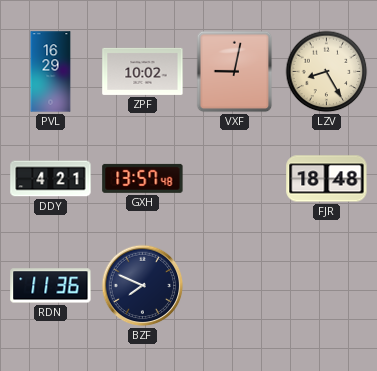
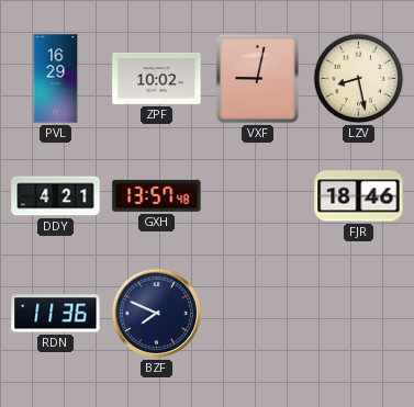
LZV: 8:25 -> 8:28 (359, 79)
FJR: 18:48 -> 18:46 (359, 196)
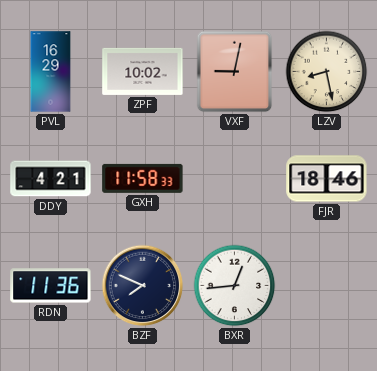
GXH: 13:57 -> 11:58 (143, 178)
BXR: none -> 12:44 (235, 286)
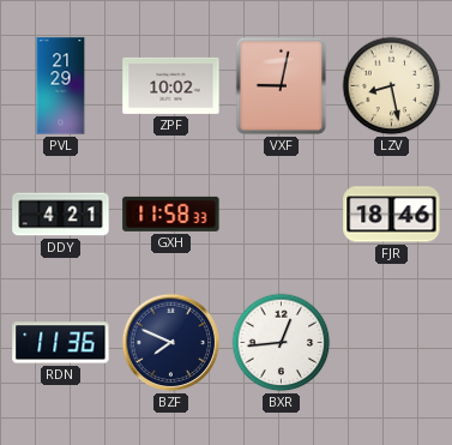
PVL: 16:29 -> 21:29 (61, 86)
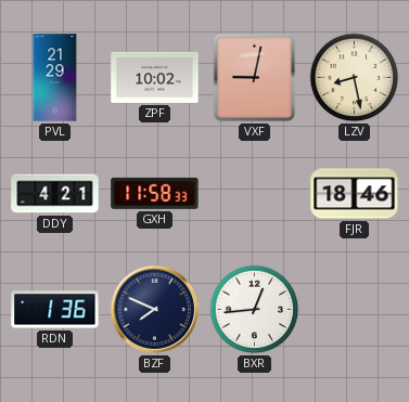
RDN: 11:36 -> 1:36 (55, 310)
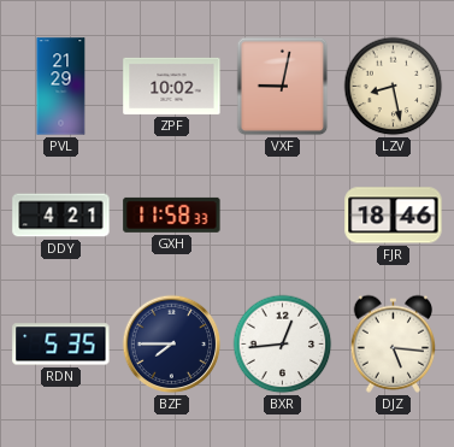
RDN: 1:36 -> 5:35 (61, 345)
BZF: 7:49 -> 7:45 (172, 345)
DJZ: none -> 5:16 (394, 343)
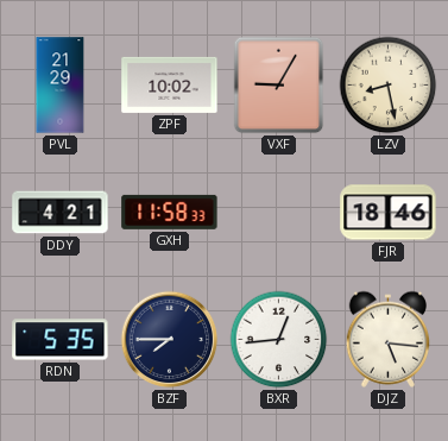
VXF: 9:02 -> 9:05 (279, 86)
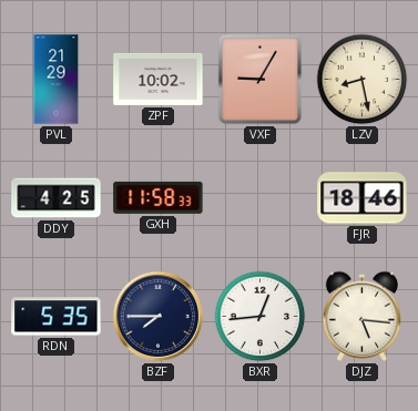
DDY: 4:21 -> 4:25 (57, 198)
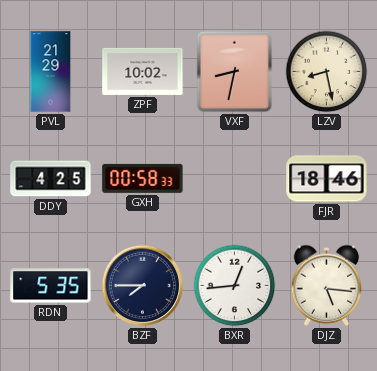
VXF: 9:05 -> 8:32 (235, 72)
GXH: 11:58 -> 00:58 (143, 178)
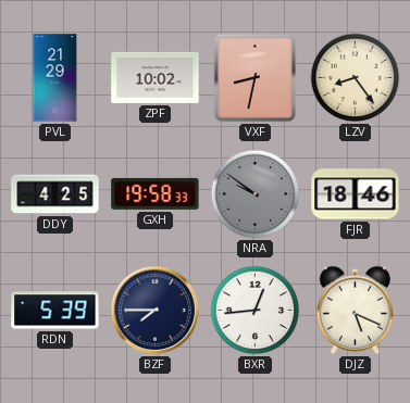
LZV: 8:28 -> 8:24 (356, 78)
GXH: 00:58 -> 19:58 (156, 193)
NRA: none -> 9:51 (256, 194)
RDN: 5:35 -> 5:39 (55, 311)
DJZ: 5:16 -> 5:19 (356, 310)
